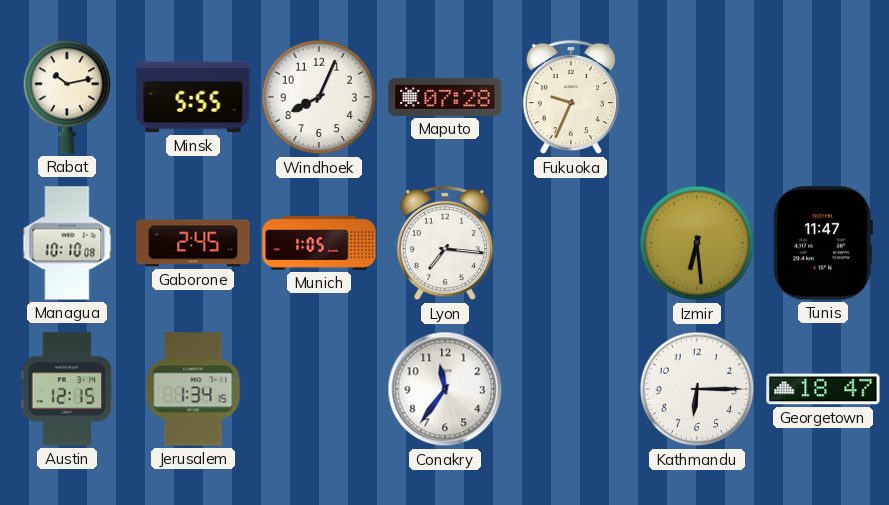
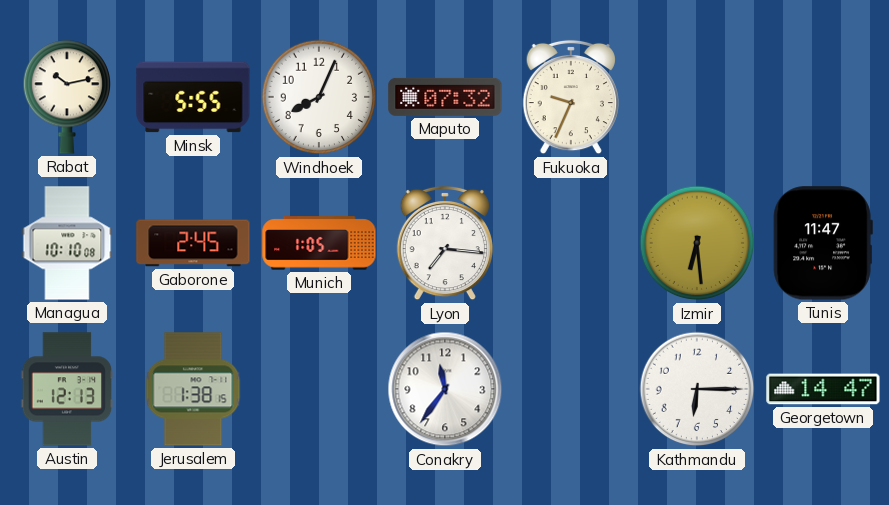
Maputo: 07:28 -> 07:32 (445, 97)
Austin: 12:15 -> 12:13 (67, 389)
Jerusalem: 1:34 -> 1:38 (193, 389)
Georgetown: 18:47 -> 14:47 (823, 389)
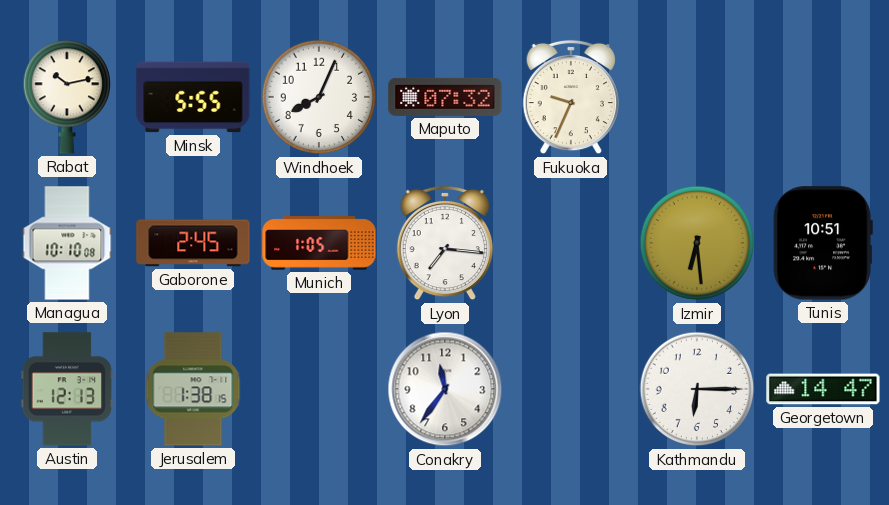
Tunis: 11:47 -> 10:51 (823, 243)
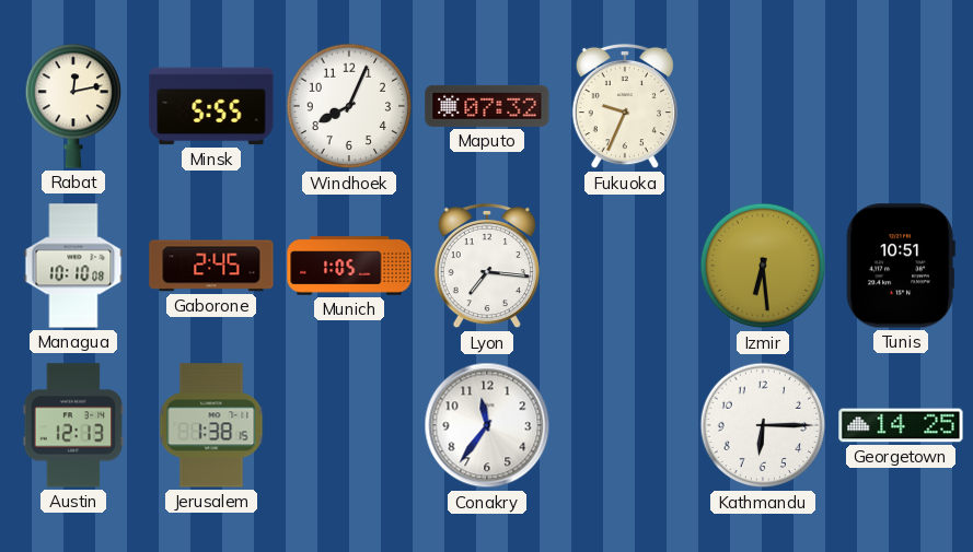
Rabat: 10:13 -> 12:13 (73, 106)
Georgetown: 14:47 -> 14:25 (901, 425)
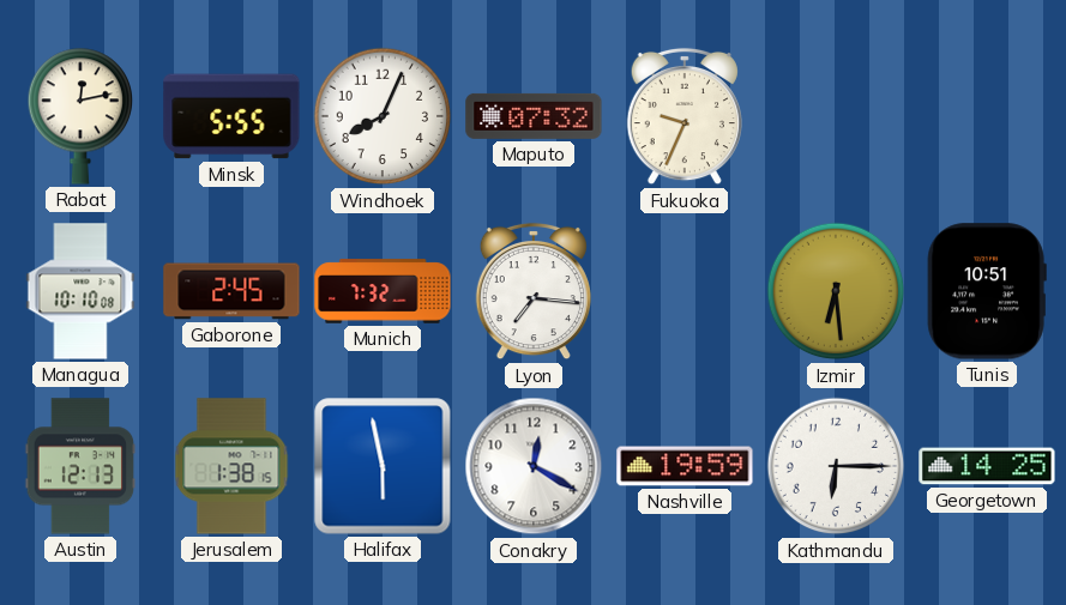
Munich: 1:05 -> 7:32 (383, 291)
Halifax: none -> 5:58 (383, 466)
Conakry: 11:36 -> 12:20 (534, 466)
Nashville: none -> 19:59 (685, 466)
